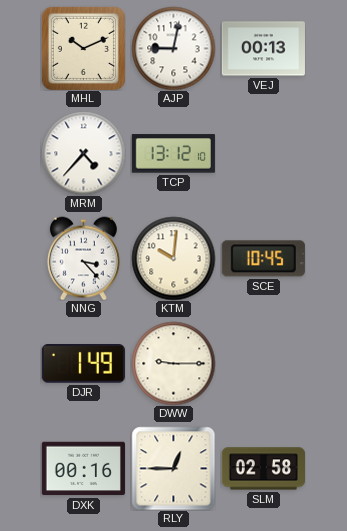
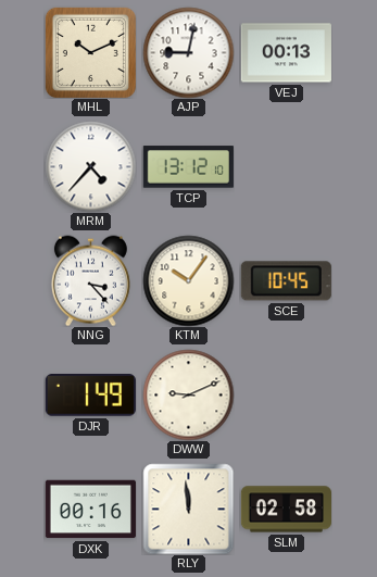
KTM: 10:01 -> 10:06 (188, 280)
DWW: 9:15 -> 9:11 (188, 394)
RLY: 12:45 -> 11:59 (188, 509)
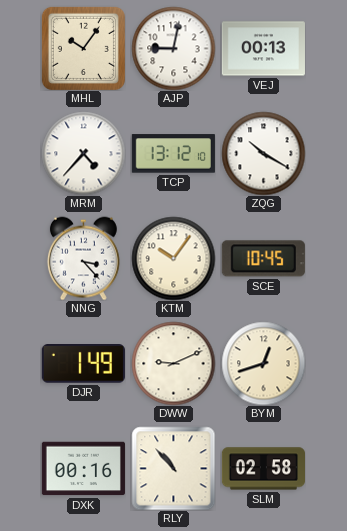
MHL: 10:11 -> 10:06 (83, 48)
ZQG: none -> 10:20 (263, 153)
BYM: none -> 12:42 (263, 363)
RLY: 11:59 -> 10:53 (173, 468)
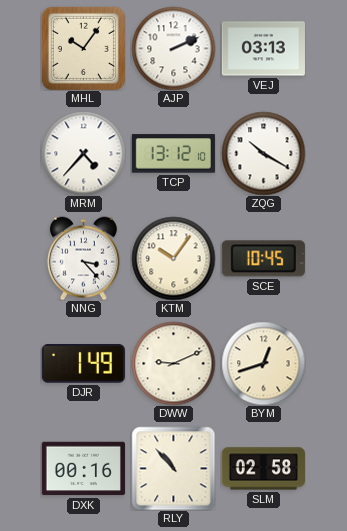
AJP: 9:02 -> 2:11 (173, 48)
VEJ: 00:13 -> 03:13 (263, 49)
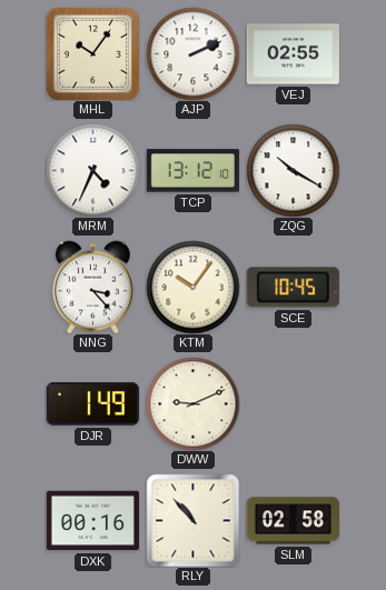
VEJ: 03:13 -> 02:55 (293, 54)
MRM: 4:37 -> 4:34 (92, 170)
BYM: 12:42 -> none (263, 363)
